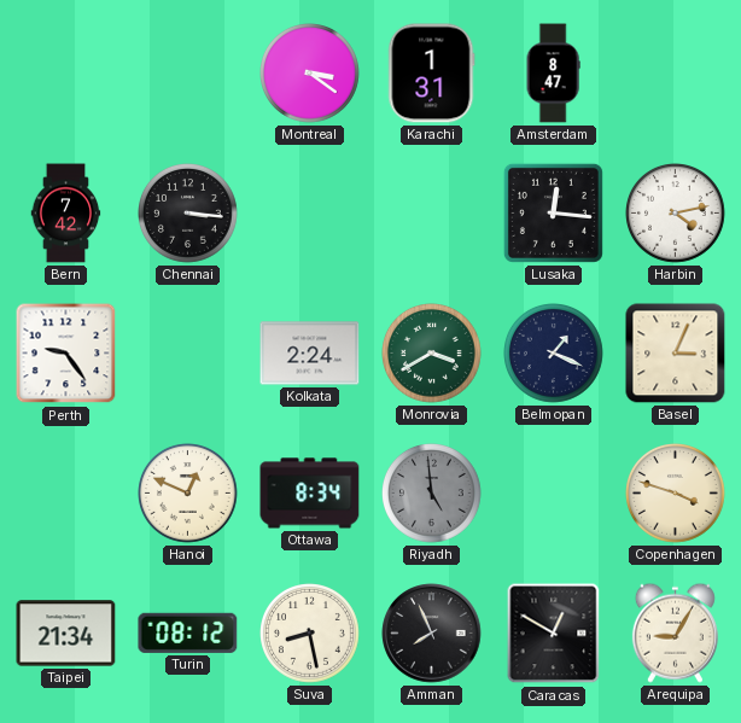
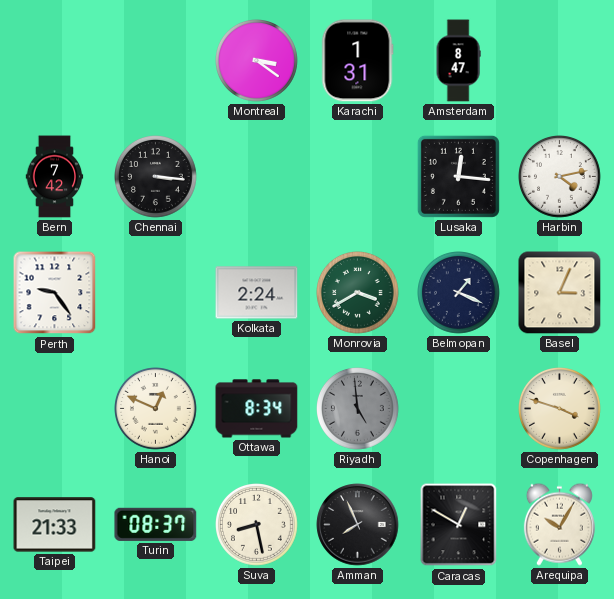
Taipei: 21:34 -> 21:33 (55, 525)
Turin: 08:12 -> 08:37 (156, 524)
Arequipa: 9:05 -> 10:05 (559, 524)
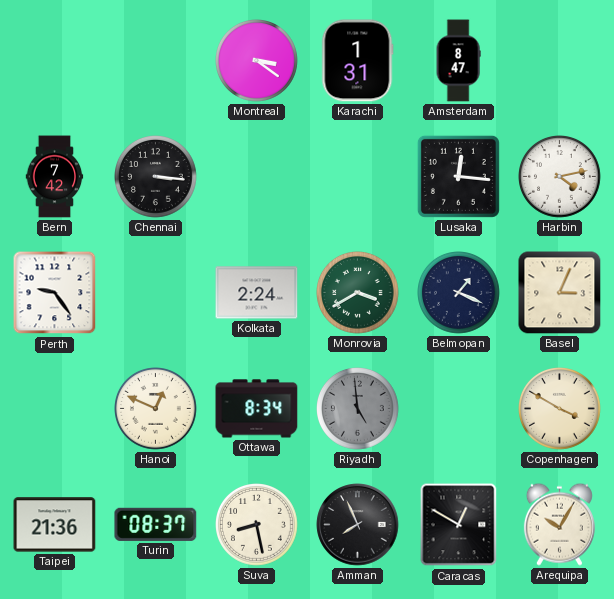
Copenhagen: 3:48 -> 3:50 (560, 409)
Taipei: 21:33 -> 21:36 (55, 525)
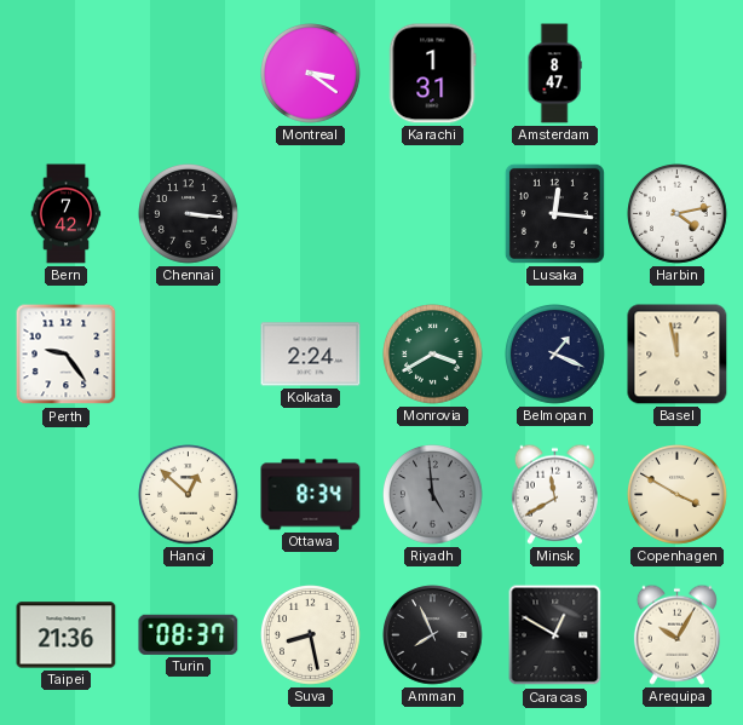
Basel: 3:04 -> 11:58 (678, 355)
Hanoi: 12:49 -> 12:52 (189, 495)
Minsk: none -> 11:40 (554, 494)
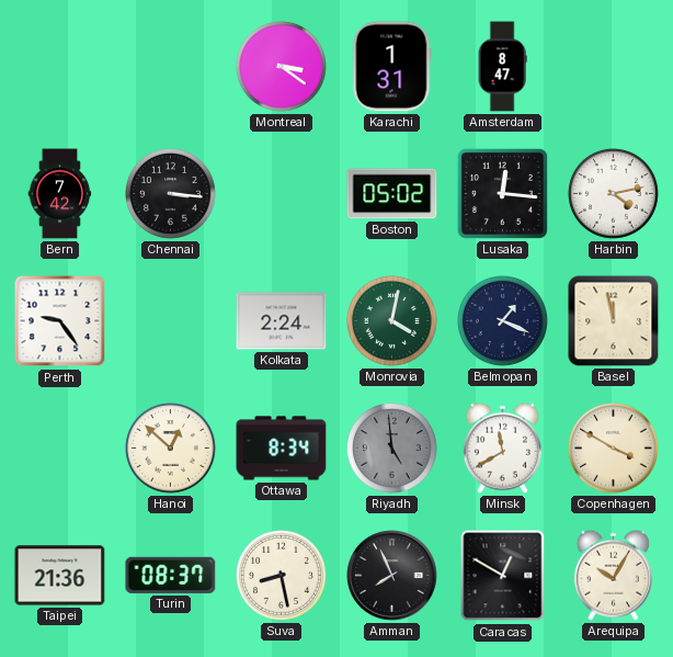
Boston: none -> 05:02 (392, 194)
Monrovia: 3:40 -> 4:02 (392, 321)
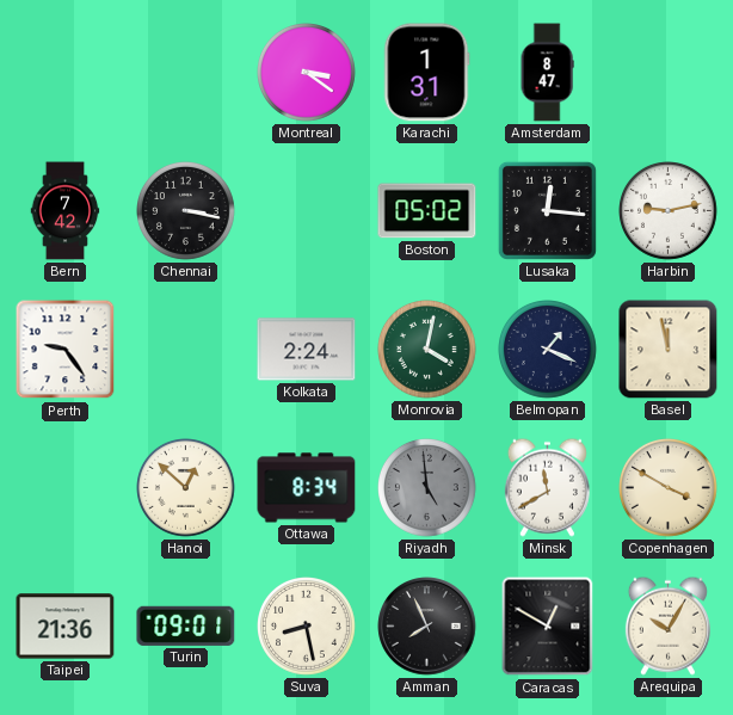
Chennai: 3:16 -> 3:17 (186, 211)
Harbin: 4:13 -> 9:13 (669, 211)
Turin: 08:37 -> 09:01 (186, 625)
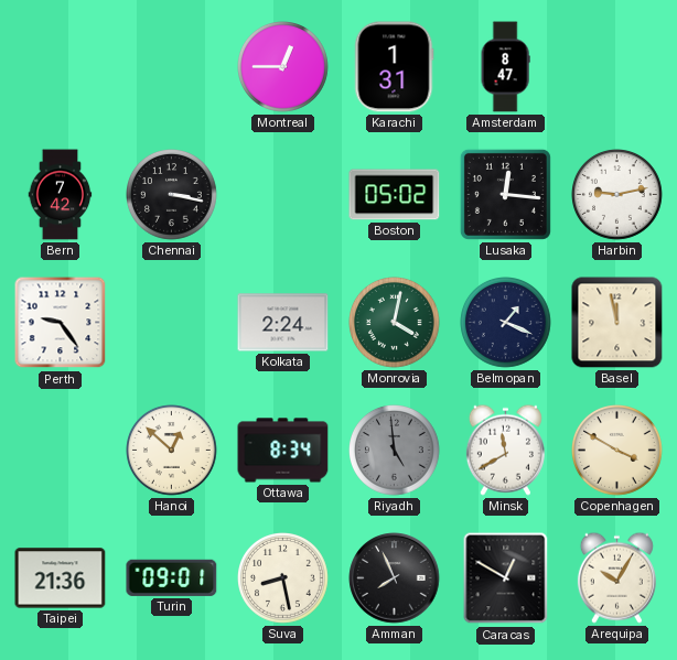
Montreal: 3:21 -> 12:45 (283, 67)
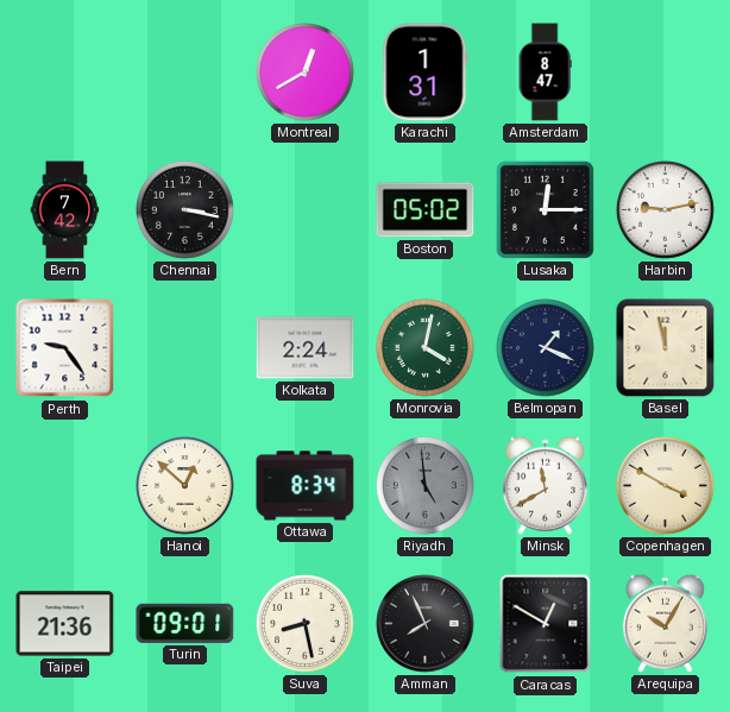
Montreal: 12:45 -> 12:40 (306, 73)
Lusaka: 12:16 -> 12:15 (545, 209)
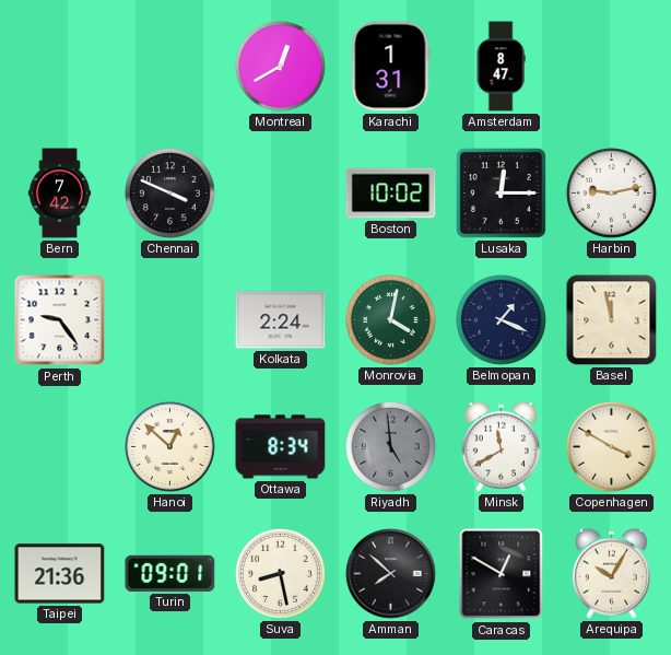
Chennai: 3:17 -> 3:49 (170, 194)
Boston: 05:02 -> 10:02 (391, 194)
Amman: 7:56 -> 7:52 (391, 574)
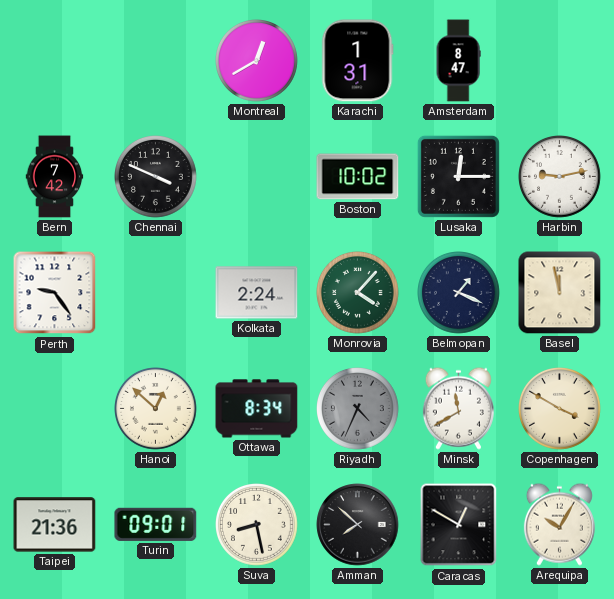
Monrovia: 4:02 -> 4:07 (358, 293)
Riyadh: 4:59 -> 4:34 (358, 409)
